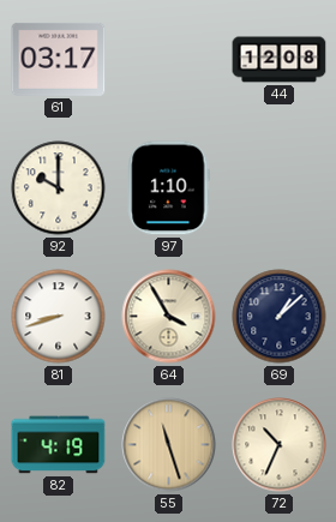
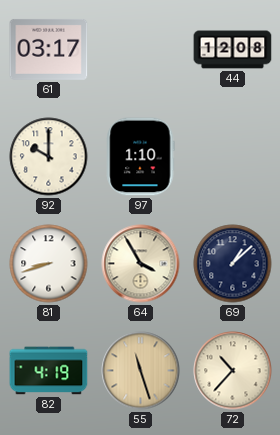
72: 10:34 -> 10:37 (233, 371)
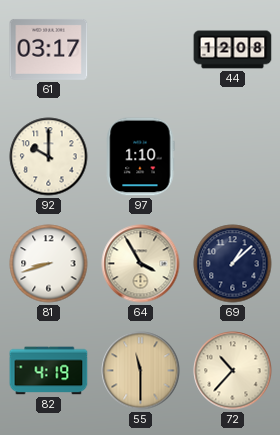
55: 11:27 -> 11:30 (141, 371)
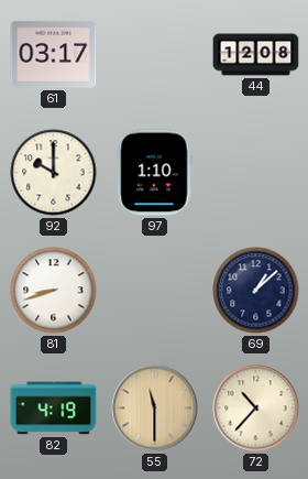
64: 3:55 -> none (141, 264)
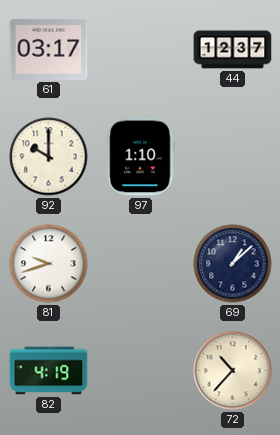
44: 12:08 -> 12:37 (233, 50)
81: 8:42 -> 9:42 (49, 264)
55: 11:30 -> none (155, 409)
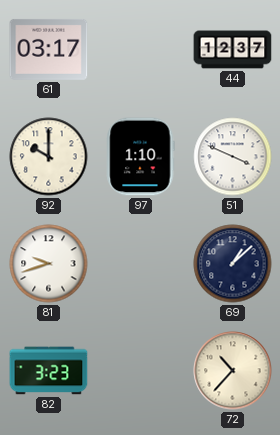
51: none -> 3:49 (233, 157)
82: 4:19 -> 3:23 (49, 371)
